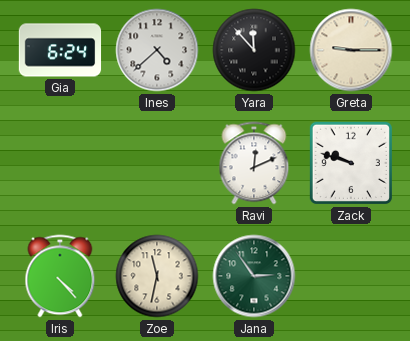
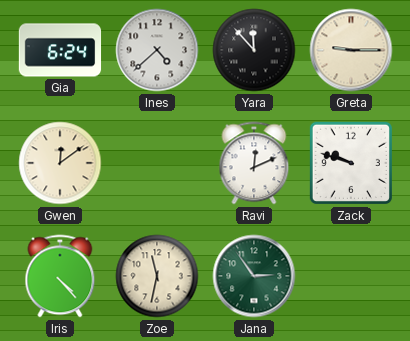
Gwen: none -> 12:09 (60, 163)
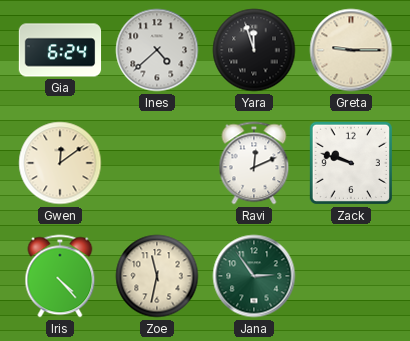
Yara: 11:53 -> 11:57 (254, 50)
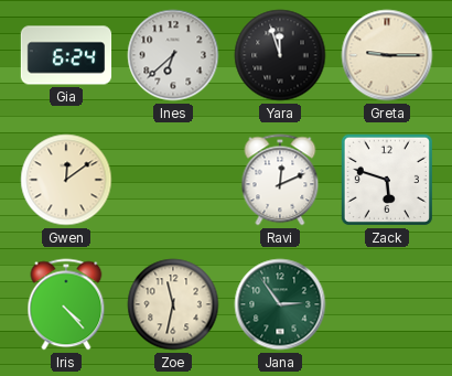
Ines: 4:38 -> 6:38 (173, 55)
Zack: 9:48 -> 5:48 (387, 180)
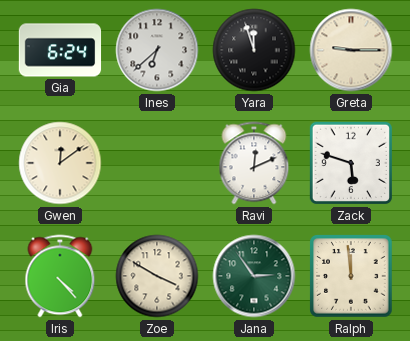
Zoe: 11:32 -> 3:50 (157, 276)
Ralph: none -> 11:59 (351, 276)
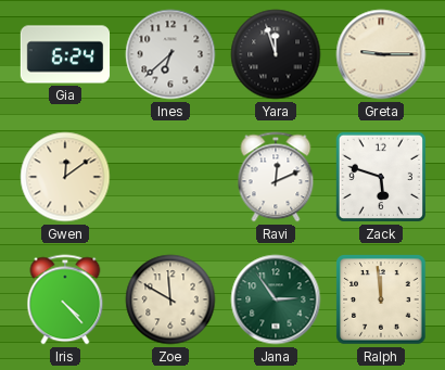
Zoe: 3:50 -> 11:50 (170, 299)
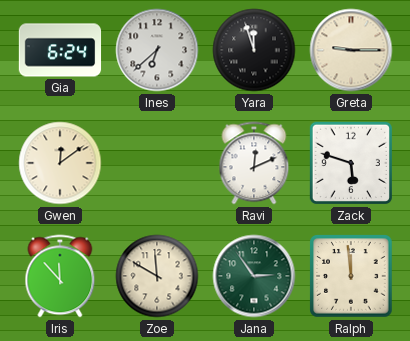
Iris: 4:23 -> 11:53 (60, 276)
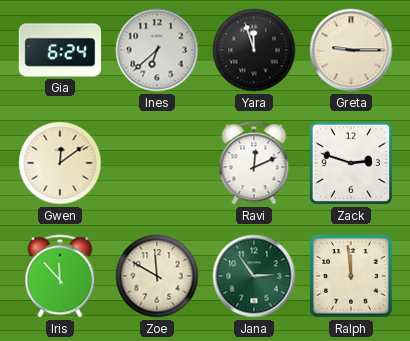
Zack: 5:48 -> 2:48 (351, 163)
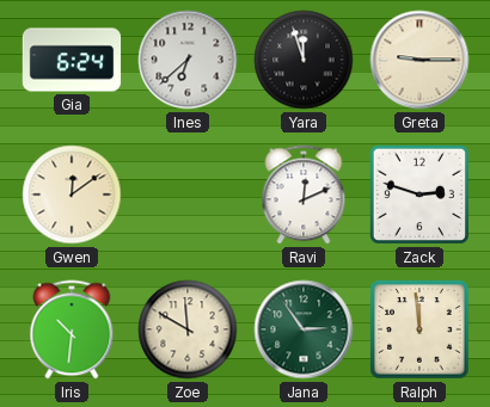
Iris: 11:53 -> 10:31 (72, 329)
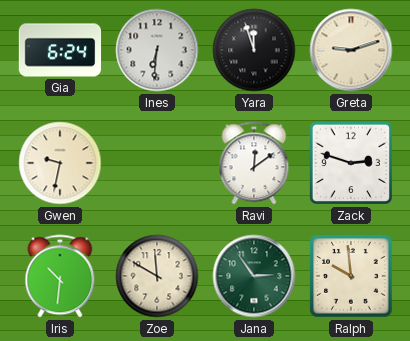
Ines: 6:38 -> 6:31 (157, 50)
Greta: 9:15 -> 9:12 (351, 50)
Gwen: 12:09 -> 9:32 (60, 163)
Ravi: 12:11 -> 12:09 (254, 163)
Ralph: 11:59 -> 9:59 (351, 276)
